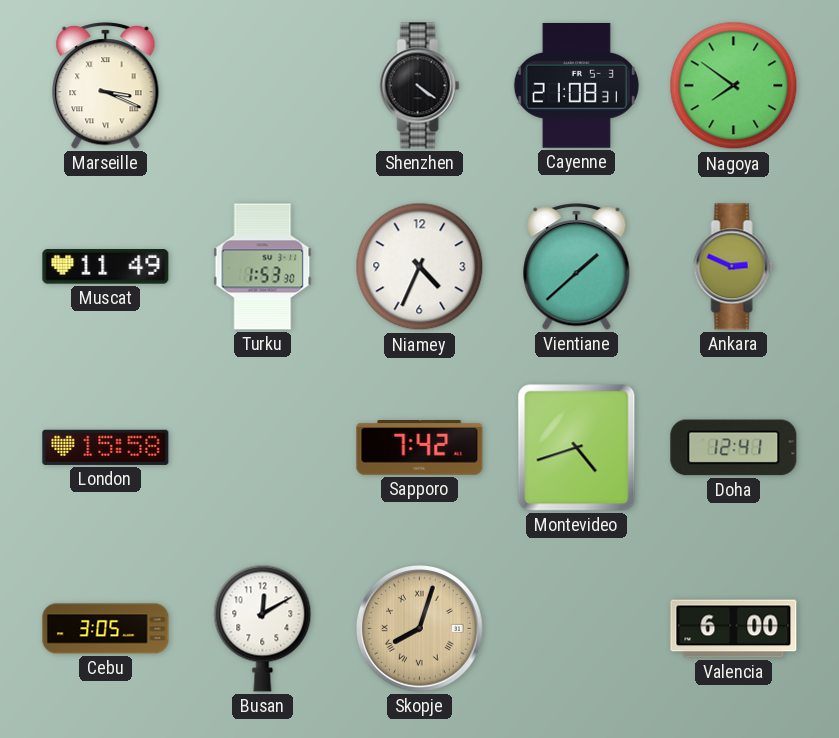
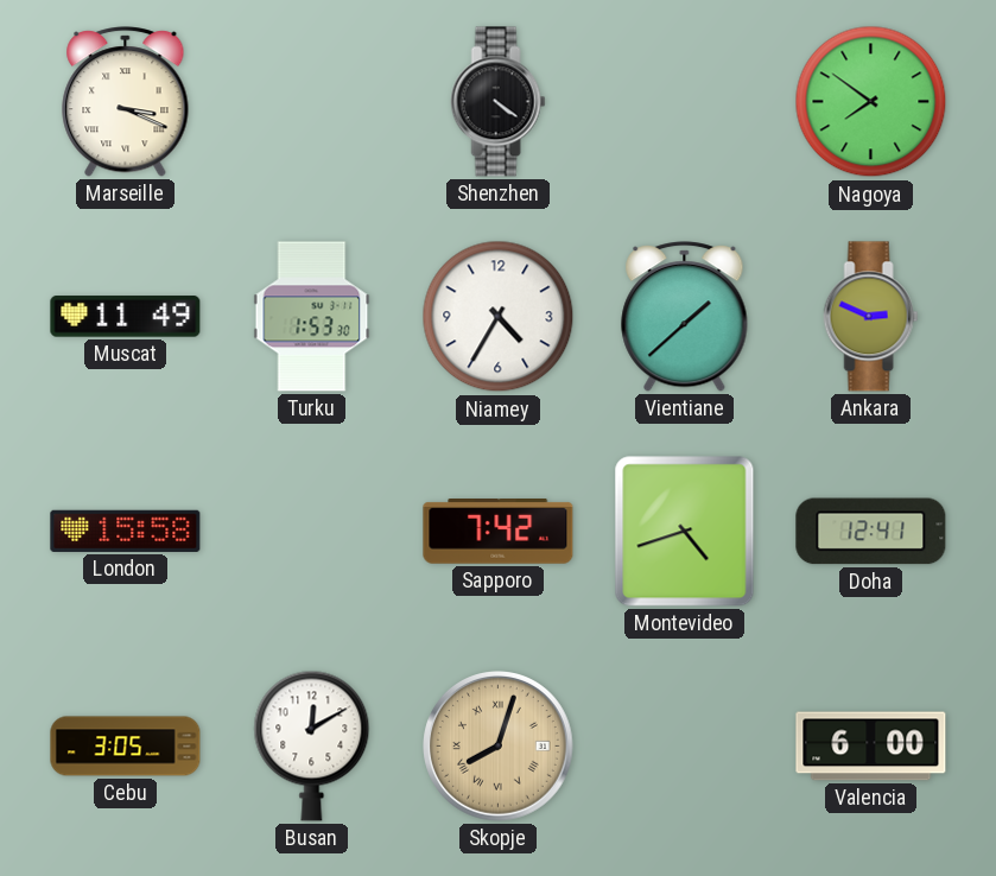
Cayenne: 21:08 -> none (576, 85)
Niamey: 4:34 -> 4:35 (499, 317)
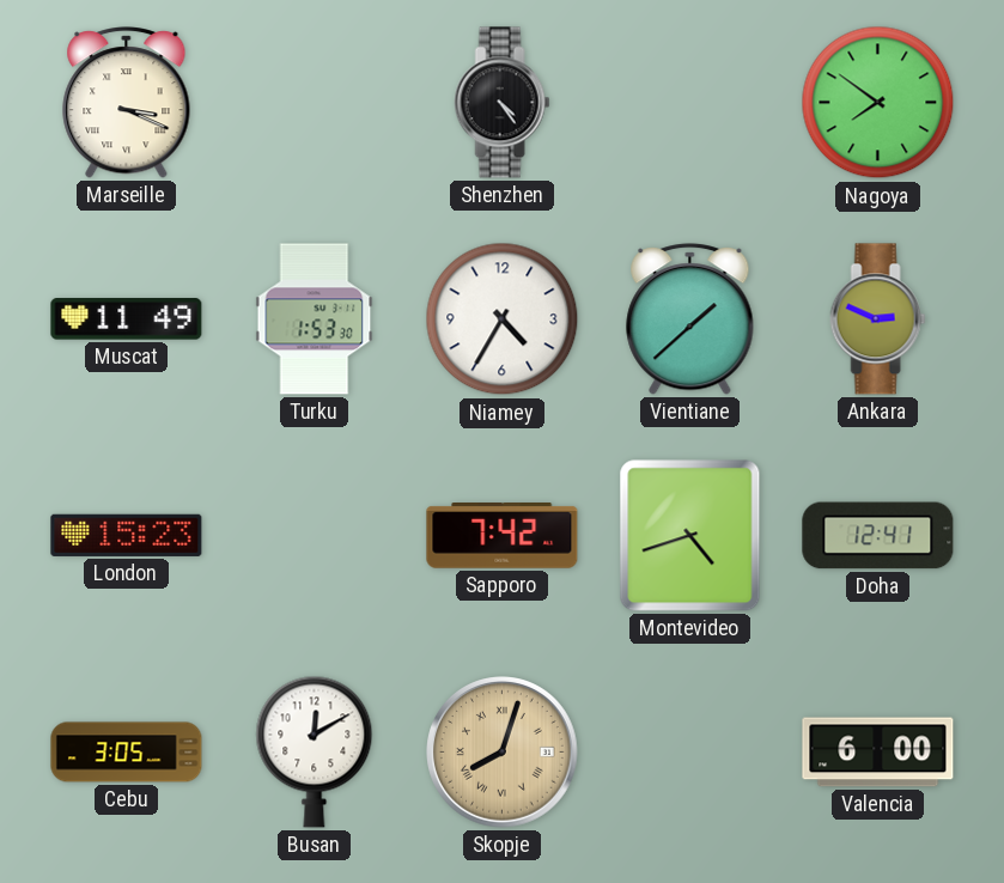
Shenzhen: 4:21 -> 4:24 (503, 103)
London: 15:58 -> 15:23 (127, 535)
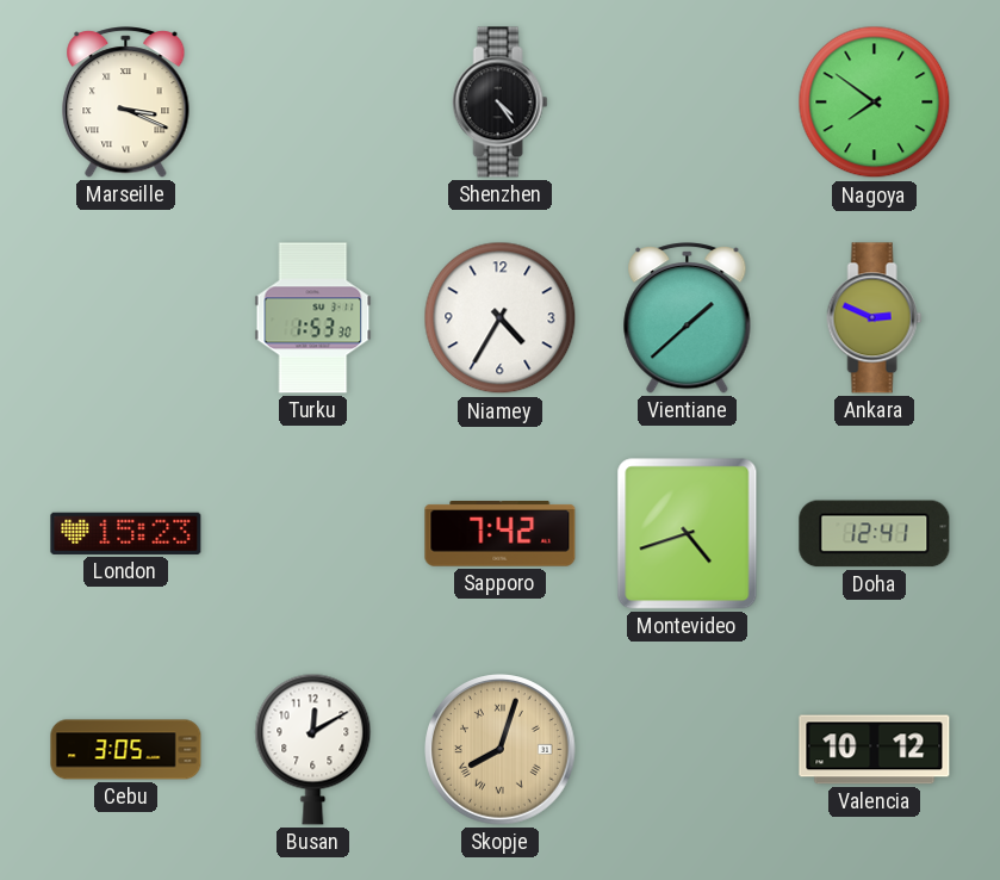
Muscat: 11:49 -> none (127, 319)
Valencia: 6:00 -> 10:12 (875, 750)
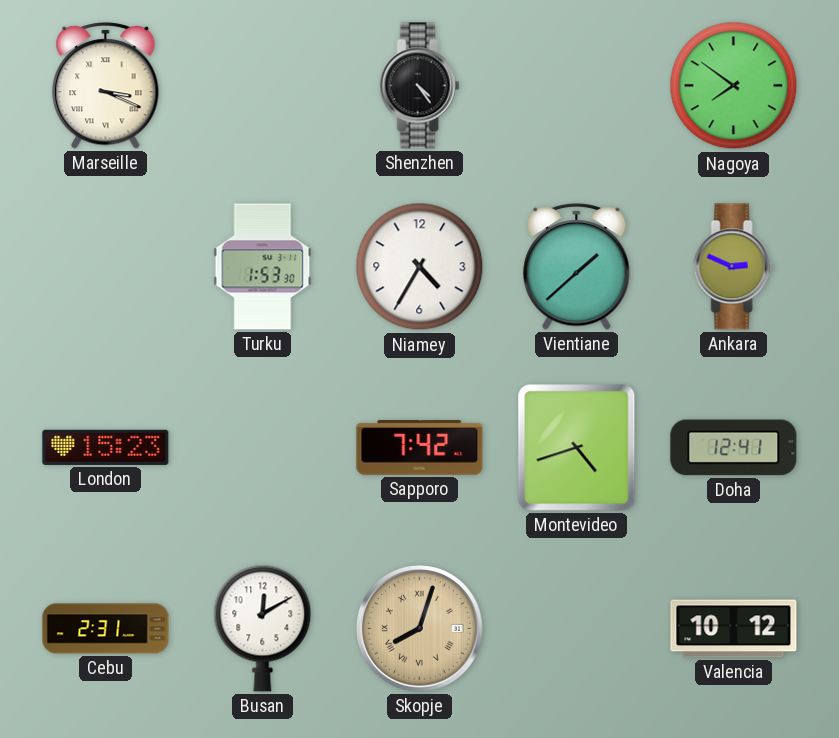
Cebu: 3:05 -> 2:31 (106, 629)
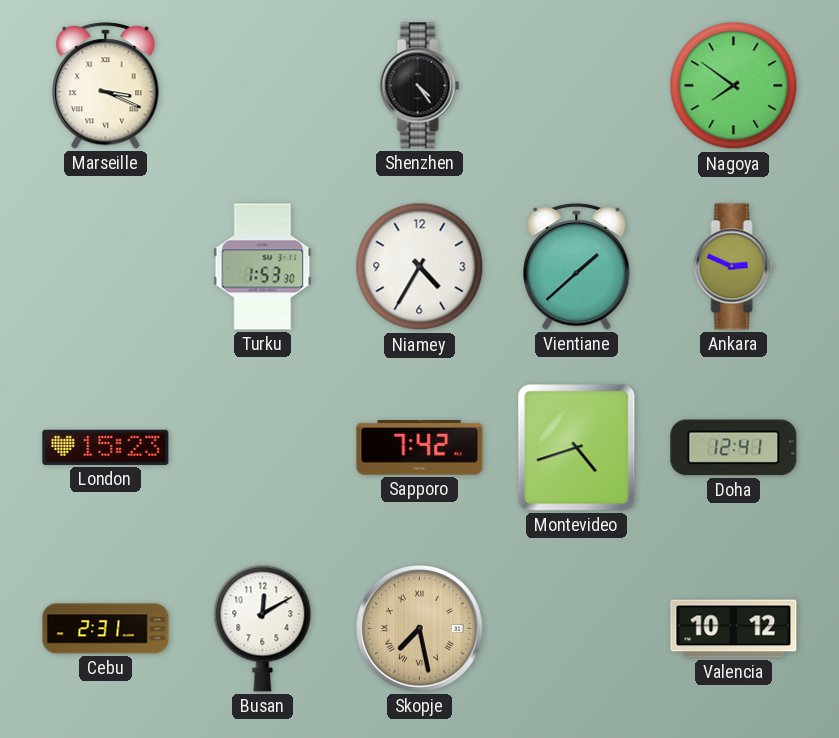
Skopje: 8:03 -> 7:28 (420, 629)
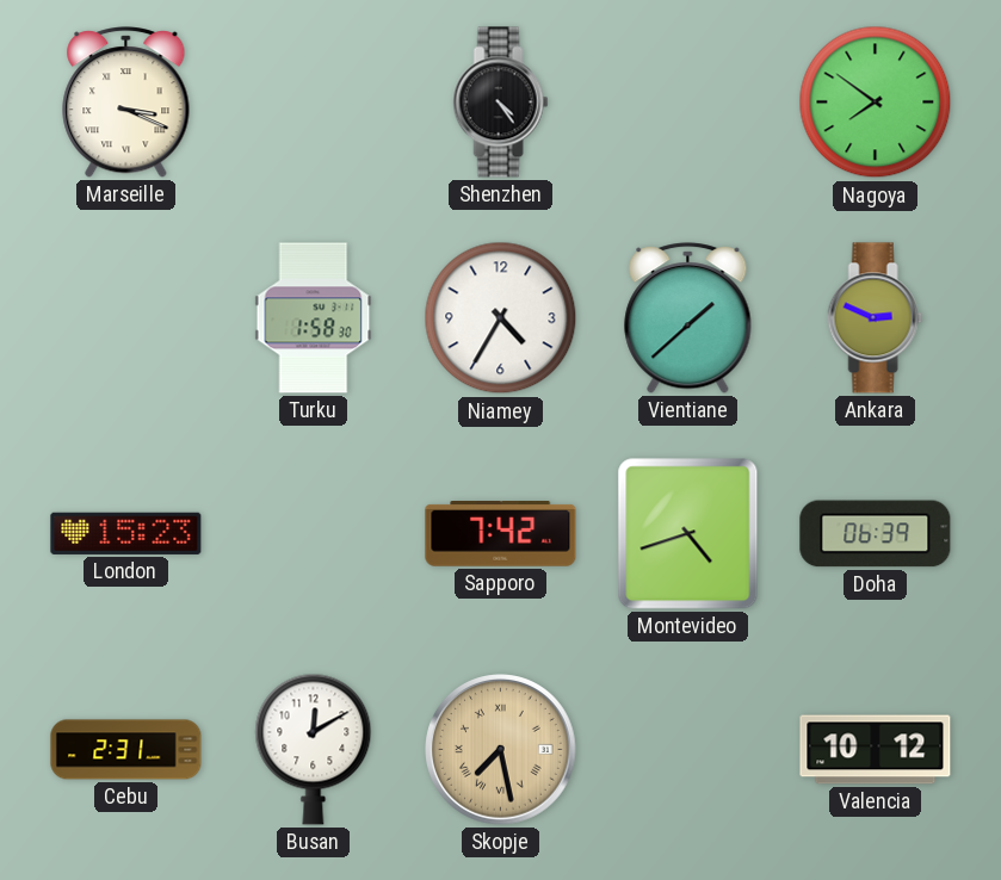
Turku: 1:53 -> 1:58 (314, 318)
Doha: 12:41 -> 06:39 (876, 534)
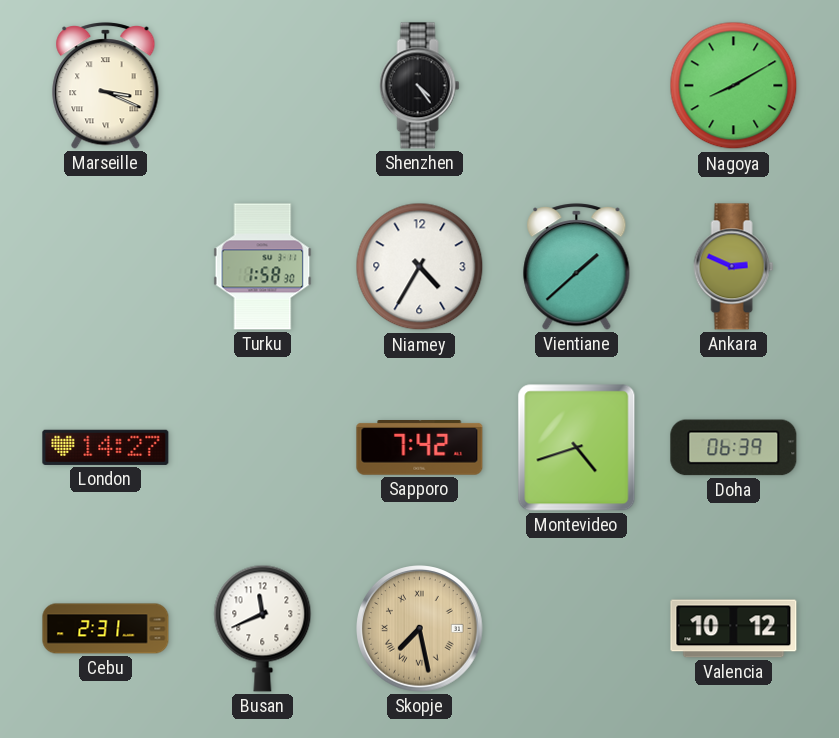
Nagoya: 7:51 -> 8:10 (734, 86)
London: 15:23 -> 14:27 (106, 447)
Busan: 12:10 -> 11:41 (263, 628)
